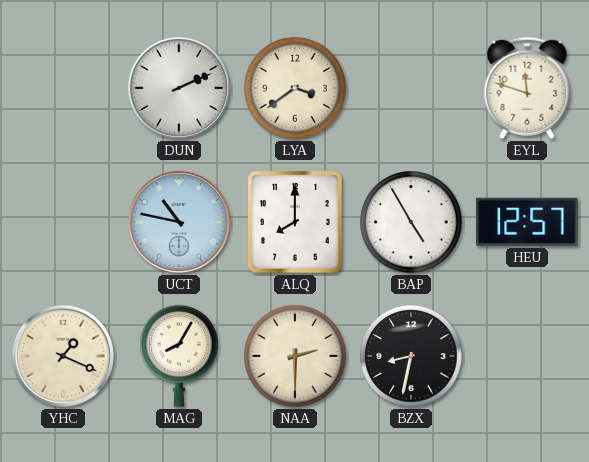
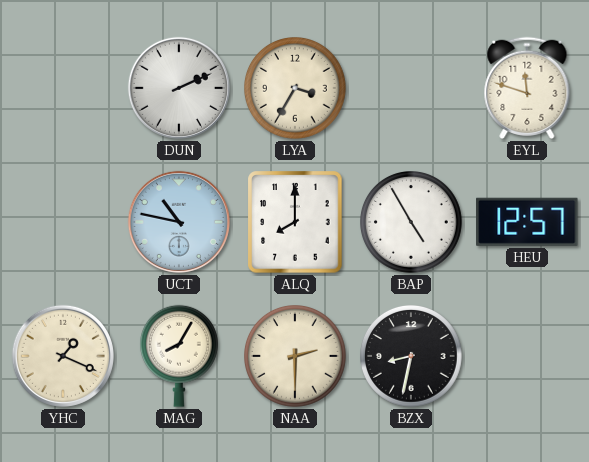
LYA: 3:39 -> 3:35 (296, 89)
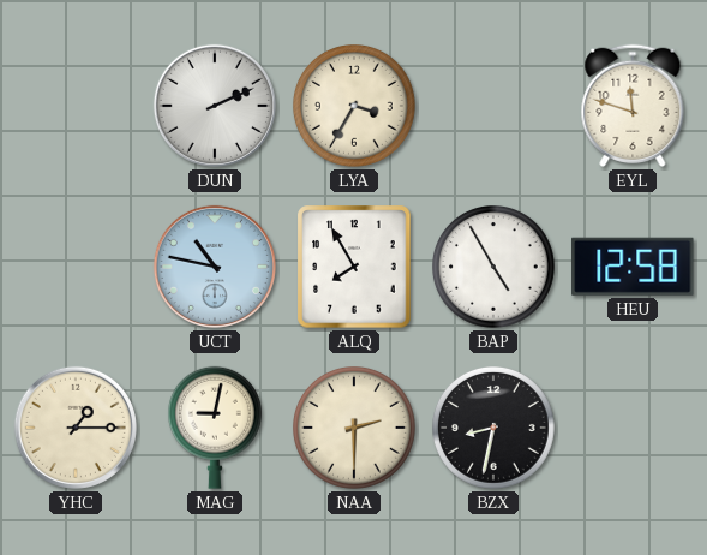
ALQ: 8:00 -> 7:55 (354, 267)
HEU: 12:57 -> 12:58 (633, 267)
YHC: 1:19 -> 1:15 (76, 428)
MAG: 8:05 -> 9:02 (215, 428)
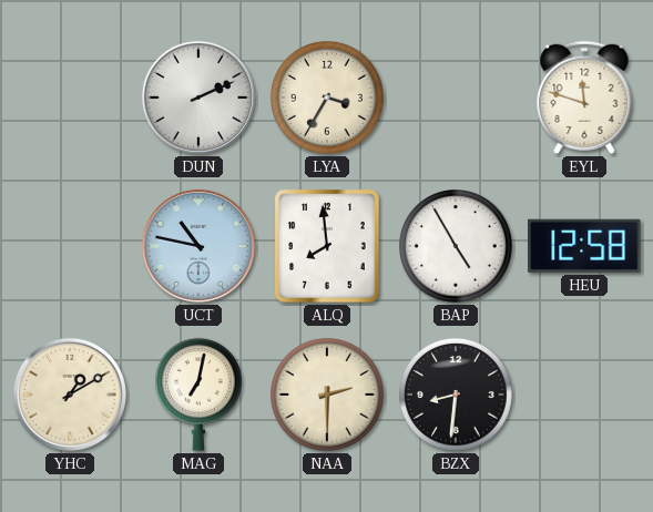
ALQ: 7:55 -> 7:59 (327, 246)
YHC: 1:15 -> 1:10 (70, 395)
MAG: 9:02 -> 7:02 (198, 395)
BZX: 8:32 -> 8:31 (457, 396)
